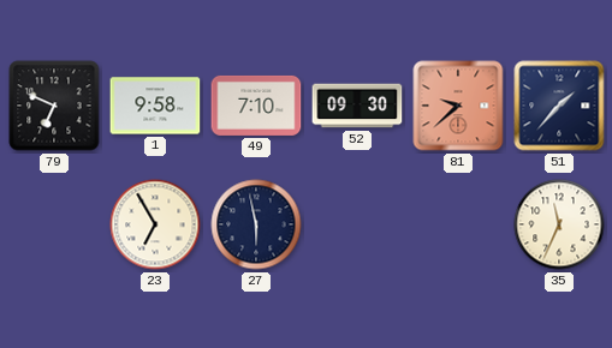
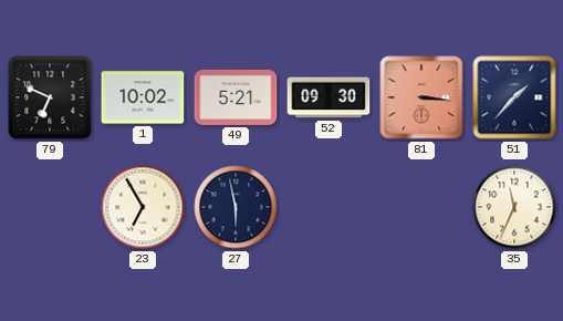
1: 9:58 -> 10:02 (143, 97)
49: 7:10 -> 5:21 (236, 97)
81: 9:38 -> 3:16 (421, 97)
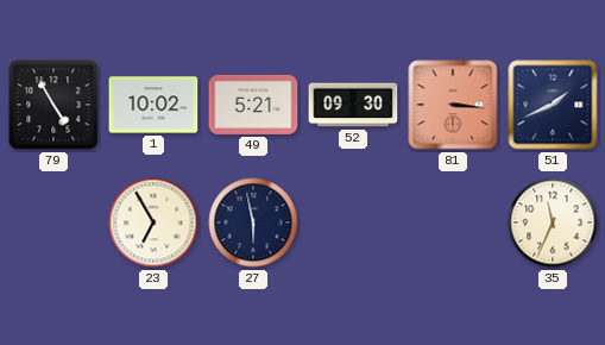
79: 6:49 -> 4:55 (53, 105)
51: 1:37 -> 1:41 (553, 105)
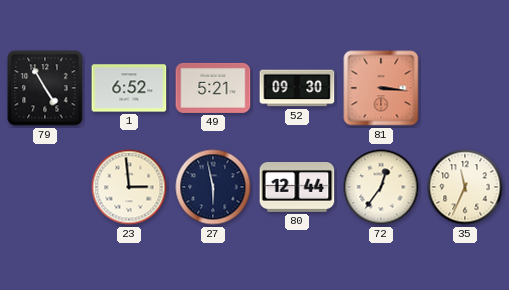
1: 10:02 -> 6:52 (129, 88)
51: 1:41 -> none (553, 105)
23: 6:55 -> 2:59 (129, 187)
80: none -> 12:44 (297, 188)
72: none -> 12:36 (381, 187)
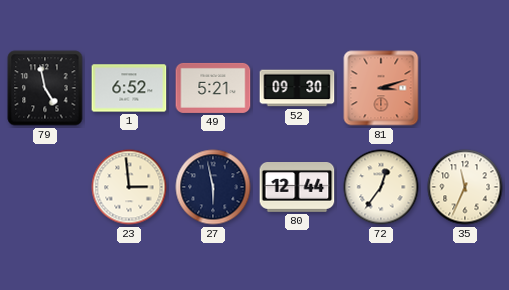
79: 4:55 -> 4:58 (45, 88)
81: 3:16 -> 3:12 (381, 88)
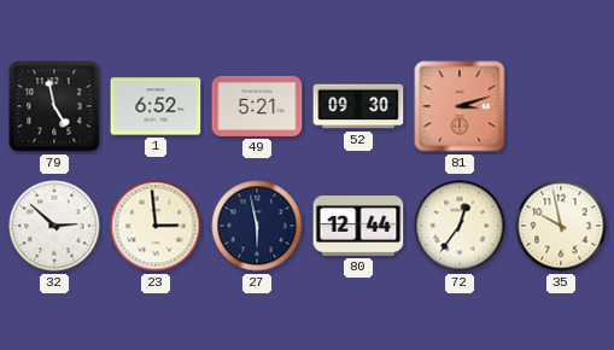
32: none -> 2:52 (54, 226)
35: 11:34 -> 9:58 (561, 226)
